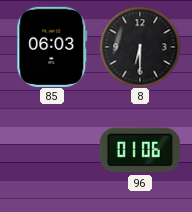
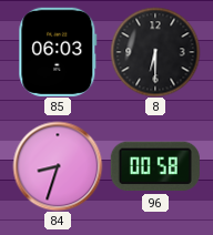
84: none -> 8:33 (58, 166)
96: 01:06 -> 00:58 (155, 166)
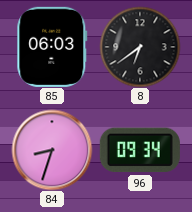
8: 6:30 -> 6:39 (140, 47)
96: 00:58 -> 09:34 (140, 150)
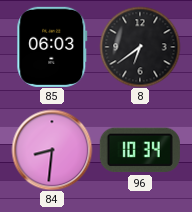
84: 8:33 -> 8:31 (52, 150)
96: 09:34 -> 10:34 (140, 150)
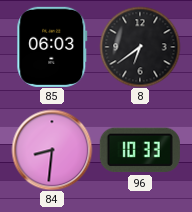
96: 10:34 -> 10:33 (140, 150)
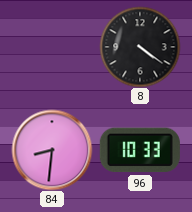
85: 06:03 -> none (52, 47)
8: 6:39 -> 4:21 (140, 47)
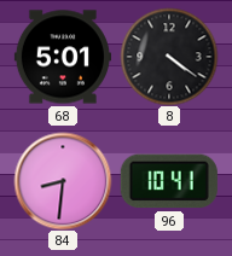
68: none -> 5:01 (63, 57)
96: 10:33 -> 10:41 (169, 181)
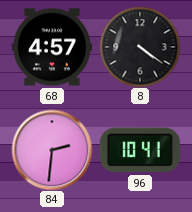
68: 5:01 -> 4:57 (52, 47)
84: 8:31 -> 2:31 (52, 150)
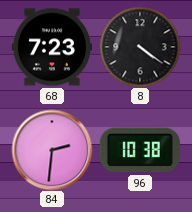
68: 4:57 -> 7:23 (52, 47)
96: 10:41 -> 10:38 (140, 150)
